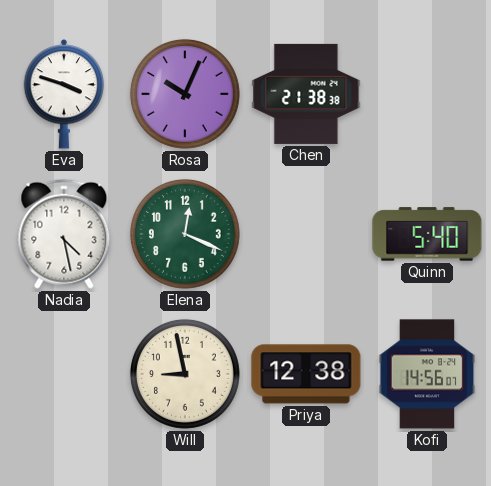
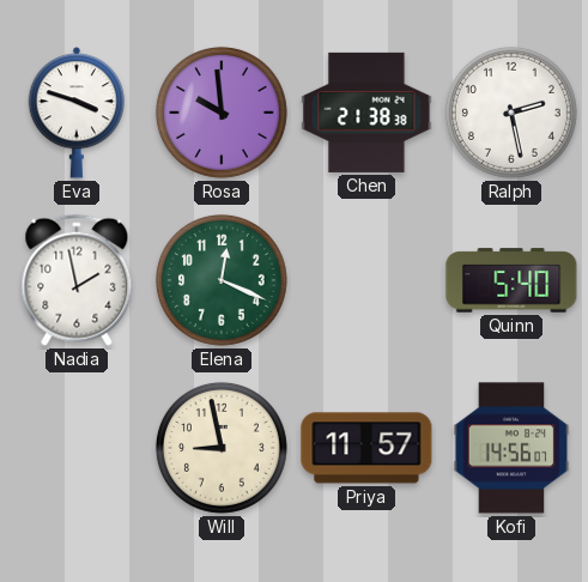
Rosa: 10:04 -> 9:59 (222, 113)
Ralph: none -> 2:28 (511, 113)
Nadia: 4:28 -> 1:58 (77, 280)
Priya: 12:38 -> 11:57 (366, 448)
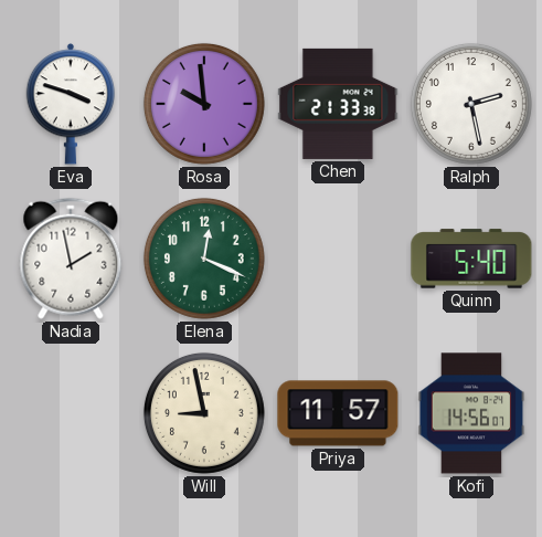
Chen: 21:38 -> 21:33 (338, 104)
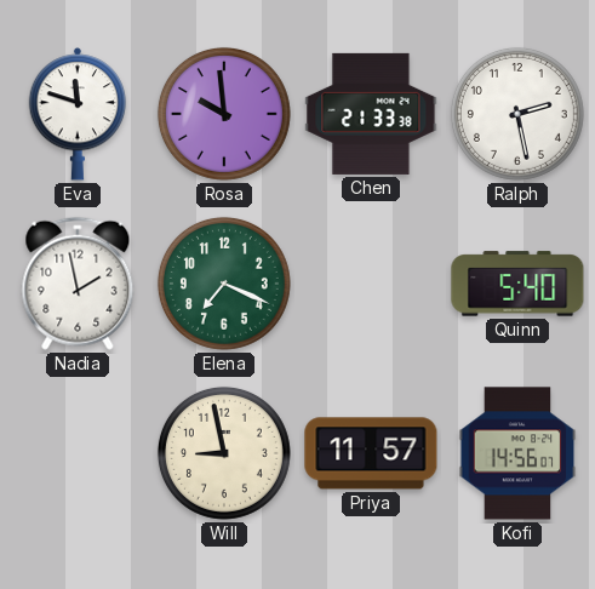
Eva: 3:48 -> 11:48 (78, 114)
Elena: 12:19 -> 7:19 (224, 284)
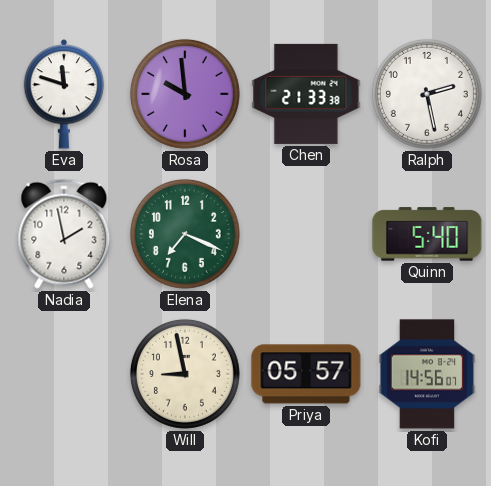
Priya: 11:57 -> 05:57 (306, 374)
